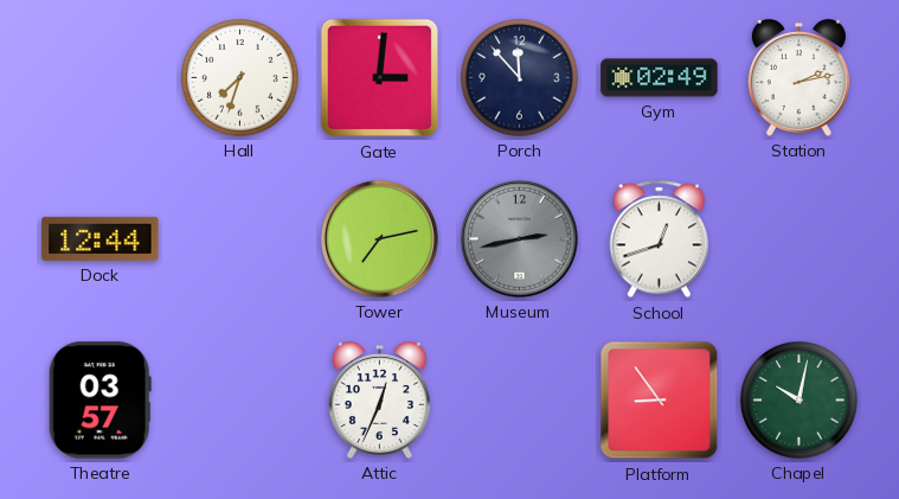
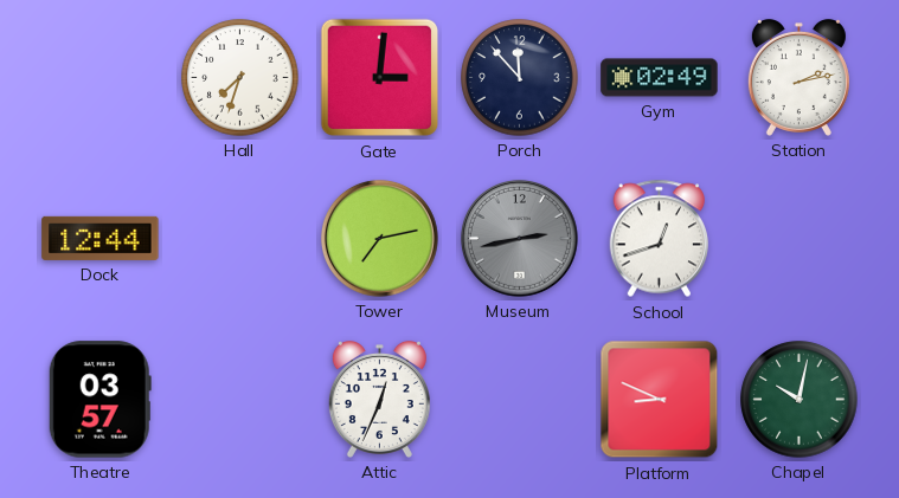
Platform: 8:54 -> 8:49 (660, 400)
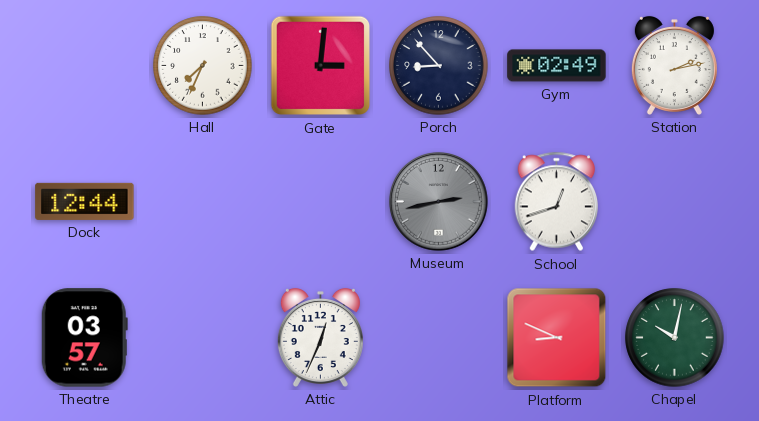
Hall: 7:33 -> 7:34 (203, 66)
Porch: 11:53 -> 8:53 (439, 66)
Tower: 7:13 -> none (379, 238)
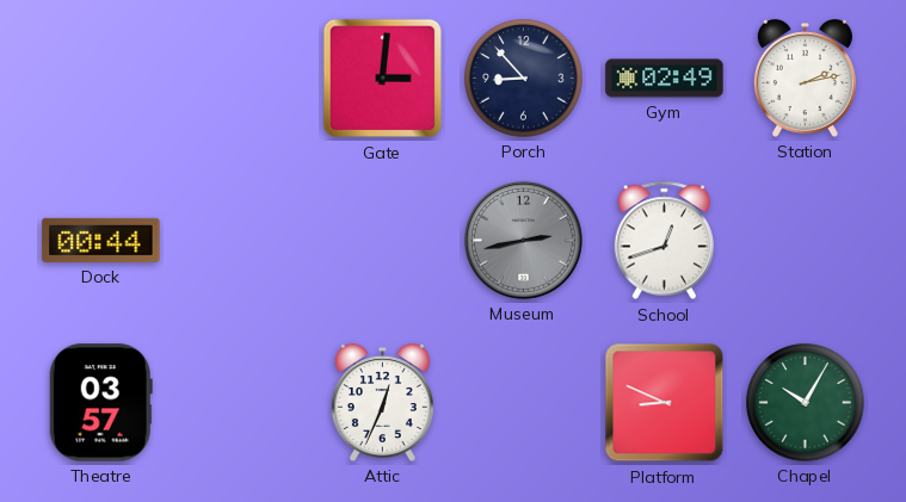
Hall: 7:34 -> none (203, 66)
Dock: 12:44 -> 00:44 (101, 240)
Chapel: 10:02 -> 10:05 (806, 403)
